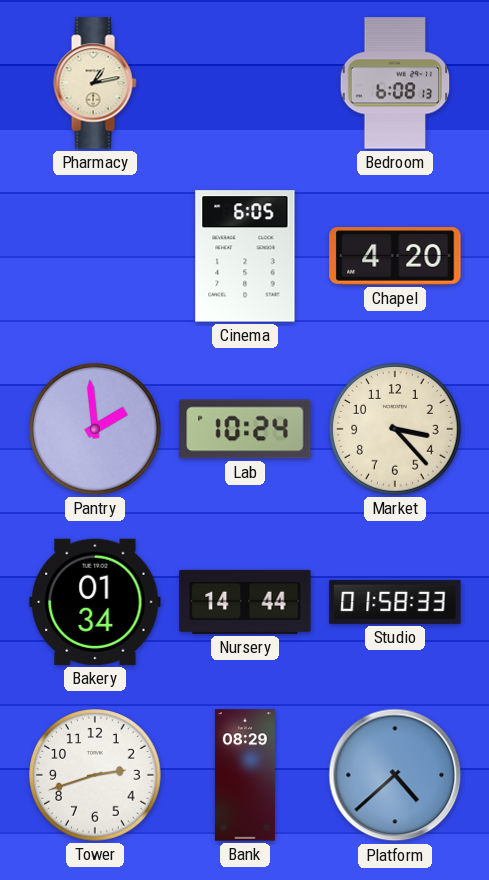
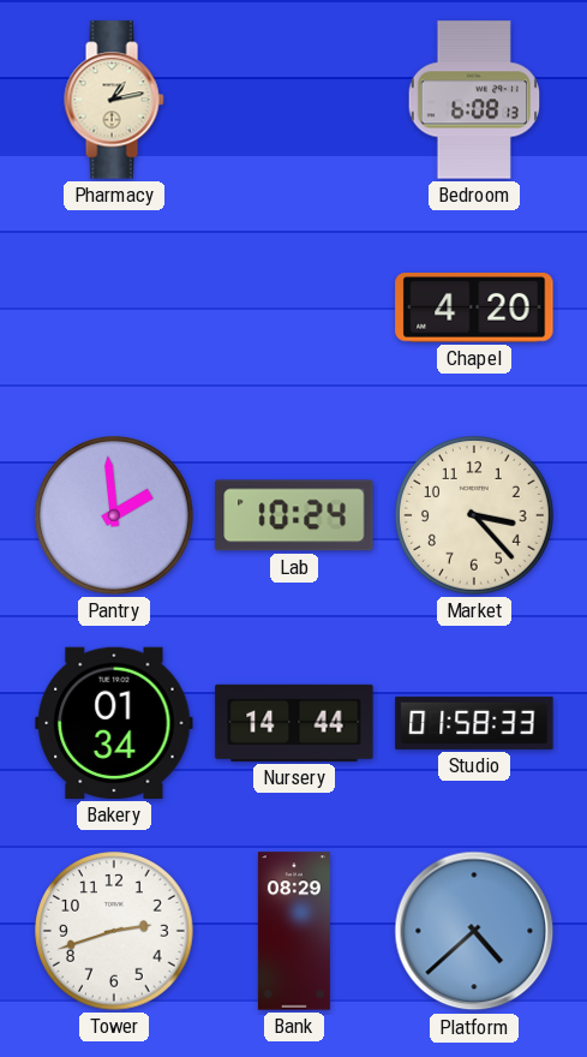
Cinema: 6:05 -> none (245, 256)
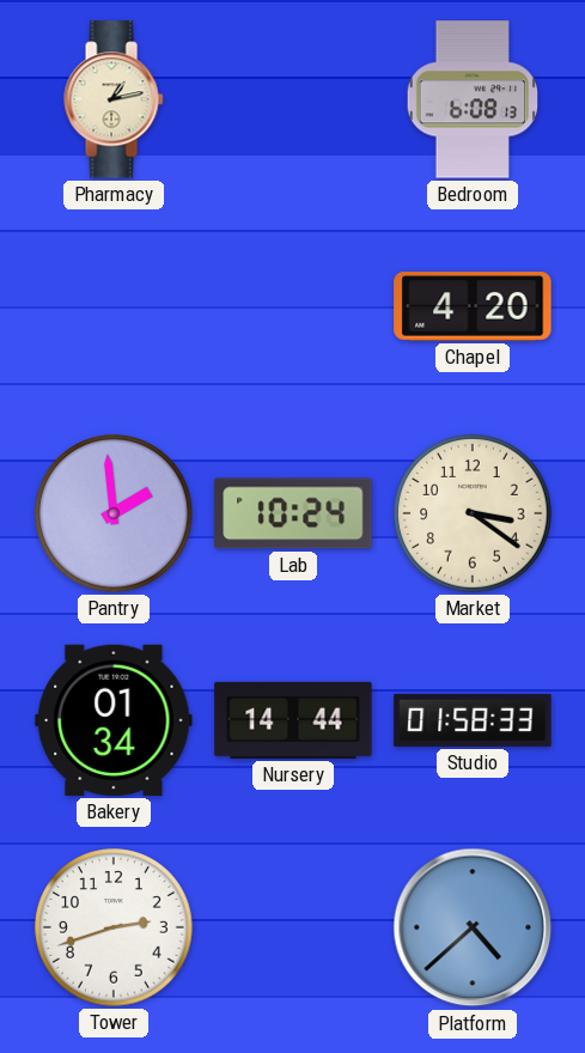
Market: 3:23 -> 3:21 (473, 513)
Bank: 08:29 -> none (294, 931)
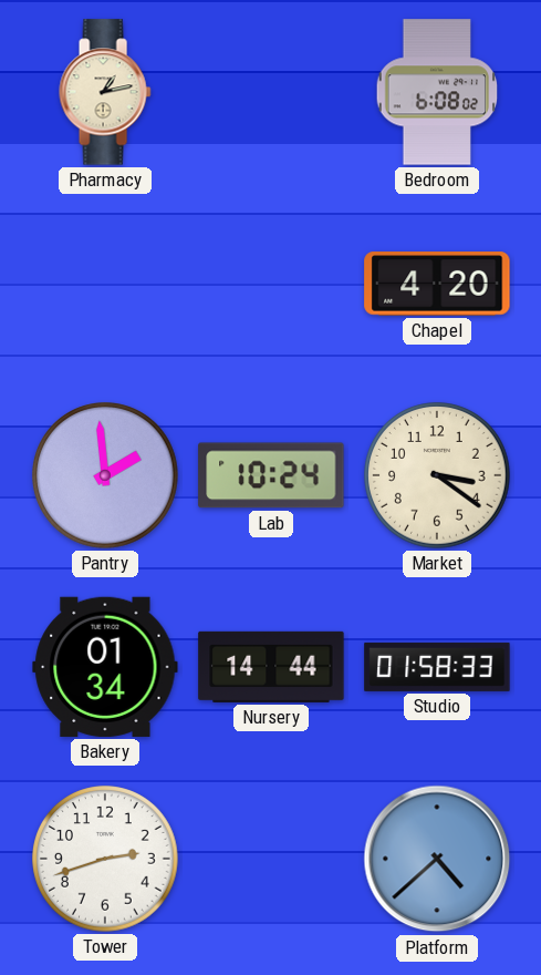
Bedroom: 6:08:13 -> 6:08:02 (437, 92)
